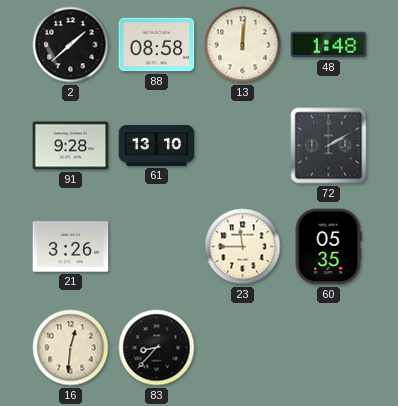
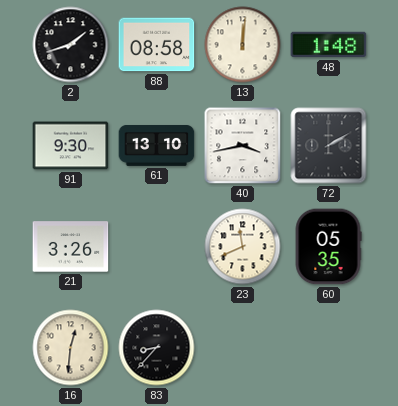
2: 1:38 -> 1:42 (71, 45)
91: 9:28 -> 9:30 (71, 146)
40: none -> 3:43 (243, 146)
23: 11:45 -> 11:41 (243, 247)
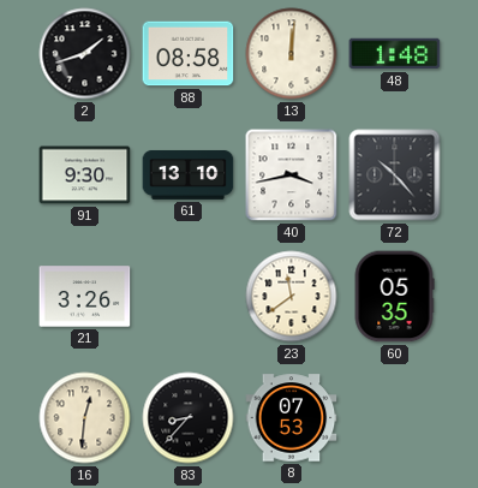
72: 2:10 -> 10:23 (395, 175)
23: 11:41 -> 11:39 (292, 297)
8: none -> 07:53 (292, 418)
